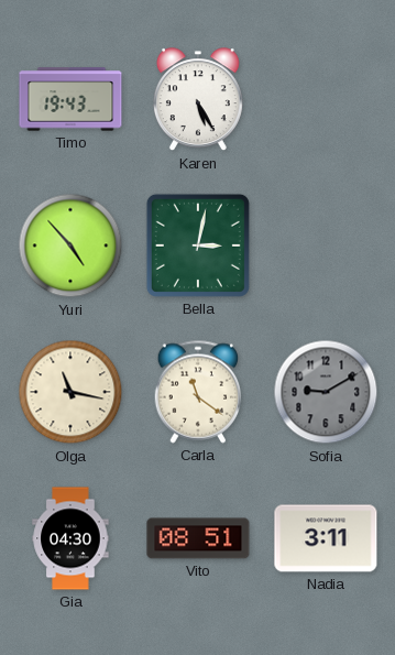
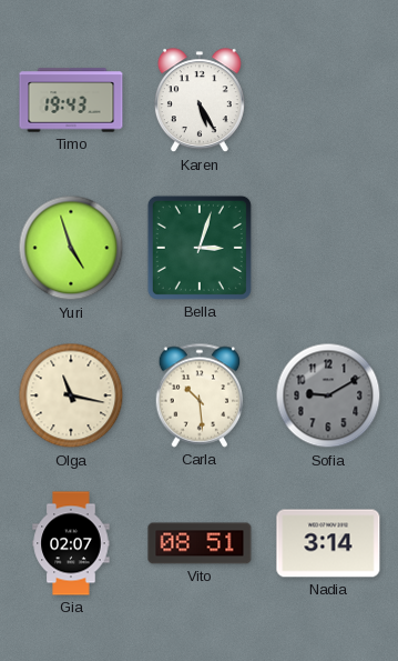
Yuri: 4:53 -> 4:57 (71, 248)
Bella: 3:02 -> 3:03 (200, 248)
Carla: 11:21 -> 10:29 (200, 395)
Gia: 04:30 -> 02:07 (71, 543)
Nadia: 3:11 -> 3:14 (328, 543)
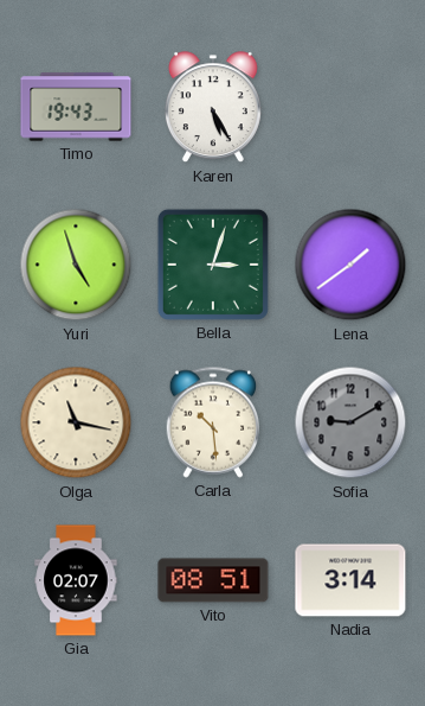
Lena: none -> 1:39 (350, 265)
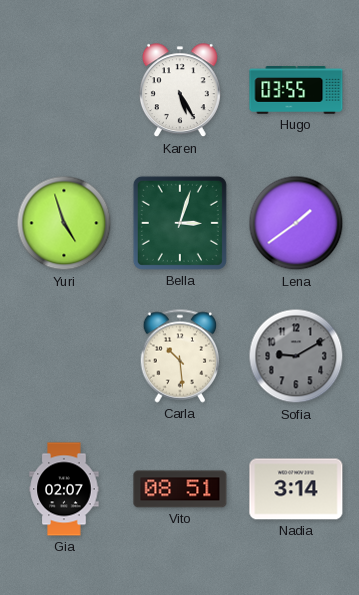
Timo: 19:43 -> none (76, 107)
Hugo: none -> 03:55 (296, 90)
Olga: 11:17 -> none (76, 422)
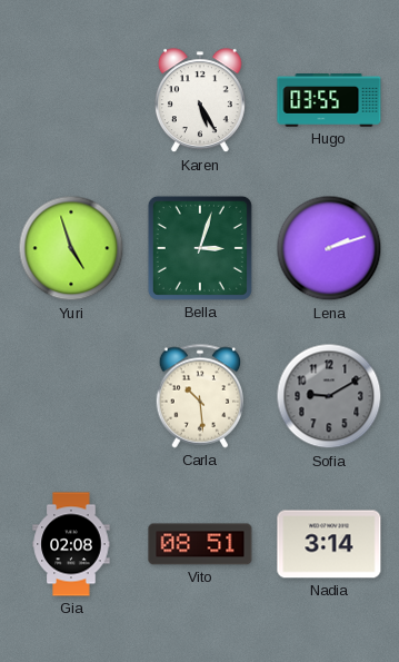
Lena: 1:39 -> 2:12 (329, 248)
Gia: 02:07 -> 02:08 (71, 544)
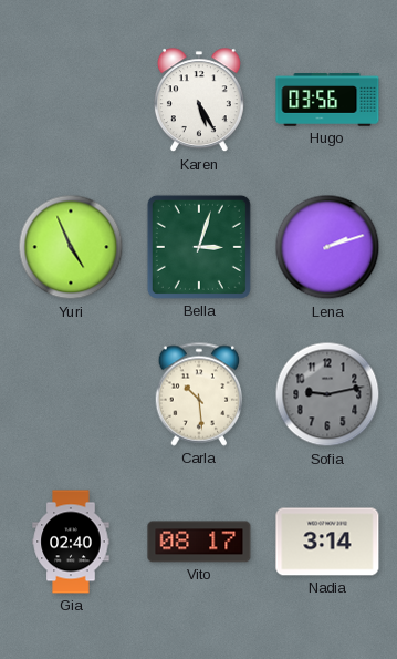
Hugo: 03:55 -> 03:56 (327, 100)
Yuri: 4:57 -> 4:56 (71, 247)
Sofia: 9:10 -> 9:13 (327, 394)
Gia: 02:08 -> 02:40 (71, 542)
Vito: 08:51 -> 08:17 (199, 542)
